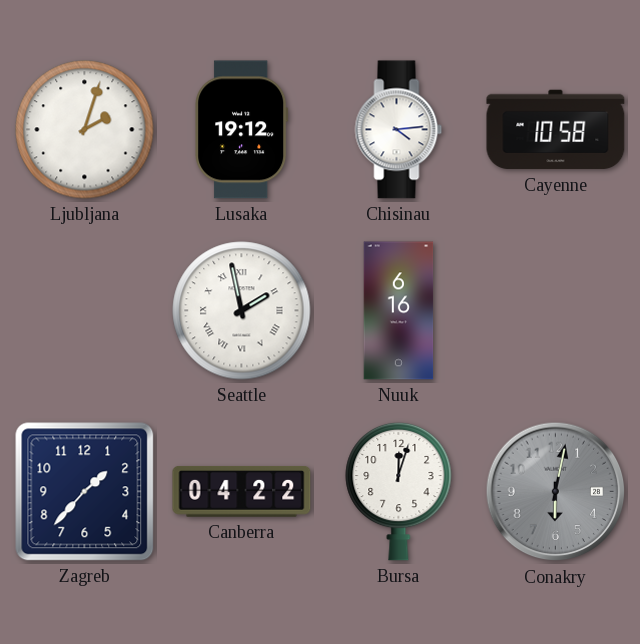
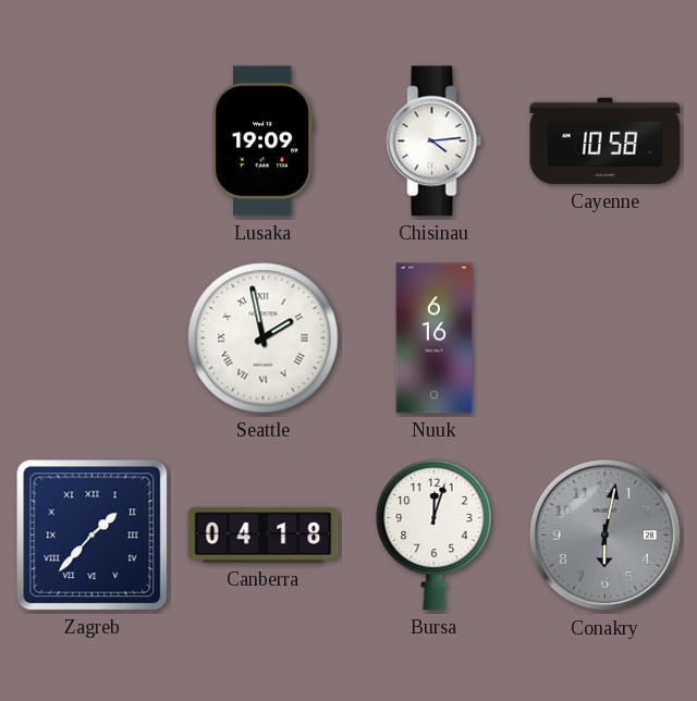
Ljubljana: 2:03 -> none (85, 130)
Lusaka: 19:12 -> 19:09 (264, 142)
Zagreb numerals: Arabic -> Roman (93, 536)
Canberra: 04:22 -> 04:18 (264, 536)
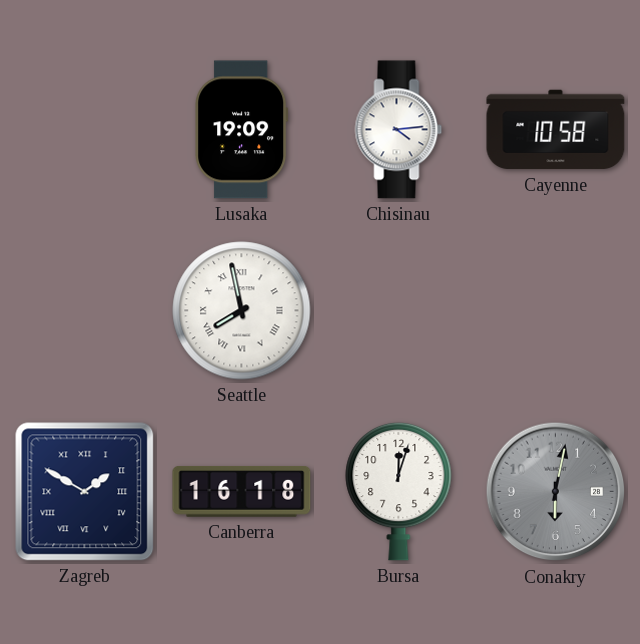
Seattle: 1:58 -> 7:58 (242, 311)
Nuuk: 6:16 -> none (435, 339)
Zagreb: 1:37 -> 1:50 (85, 492)
Canberra: 04:18 -> 16:18 (242, 492)
